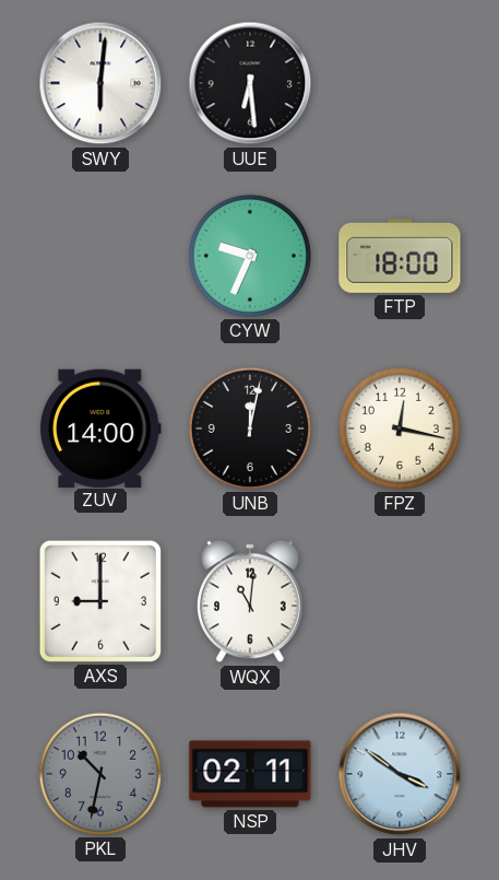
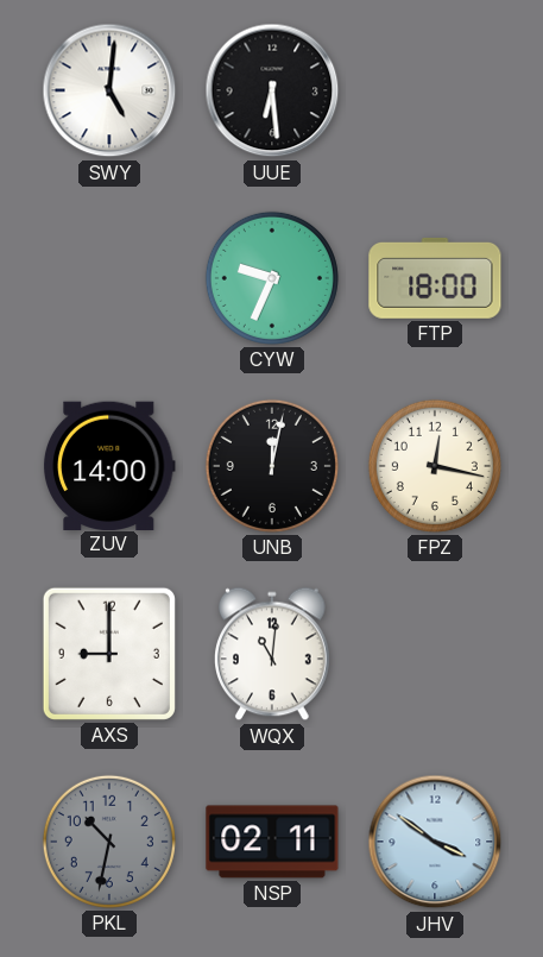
SWY: 6:01 -> 5:01 (109, 90)
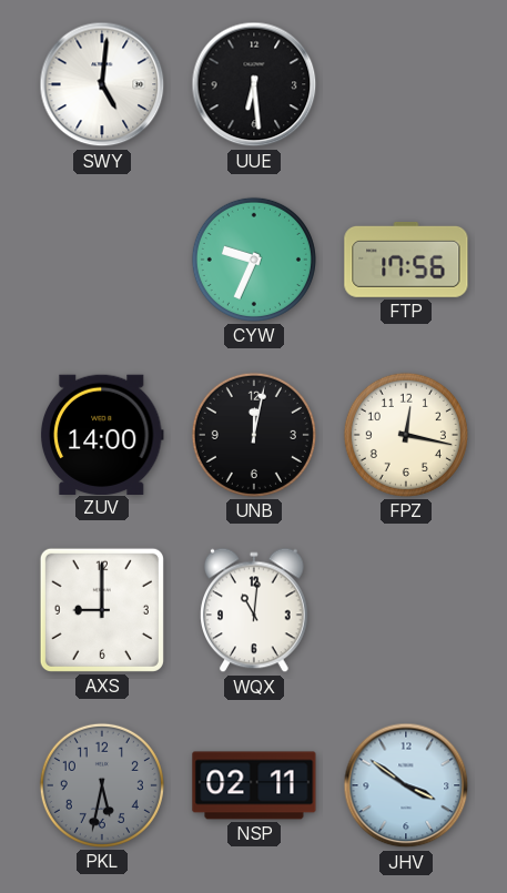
FTP: 18:00 -> 17:56 (406, 260)
PKL: 10:32 -> 5:32 (102, 785)
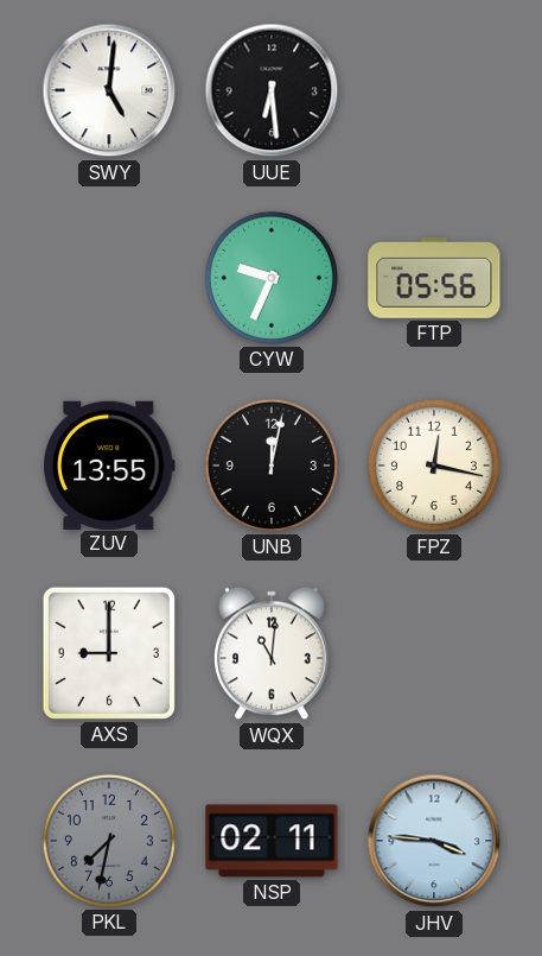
FTP: 17:56 -> 05:56 (434, 278)
ZUV: 14:00 -> 13:55 (109, 464)
PKL: 5:32 -> 7:32 (109, 841)
JHV: 3:51 -> 3:46 (434, 841)
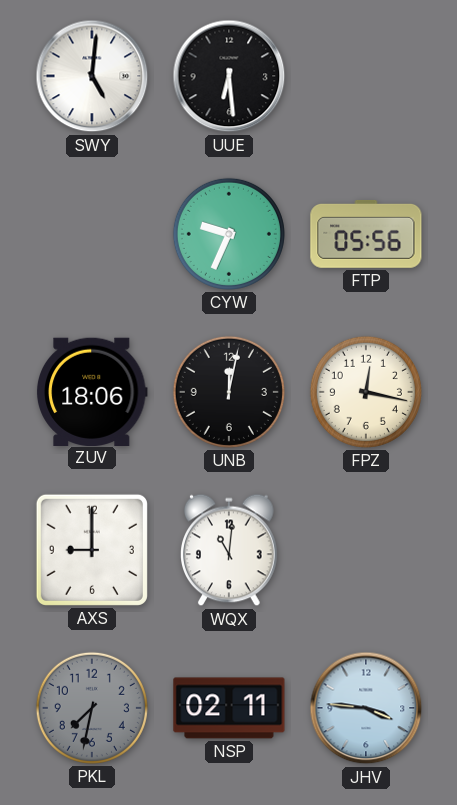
ZUV: 13:55 -> 18:06 (92, 391)
